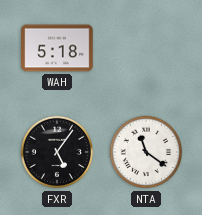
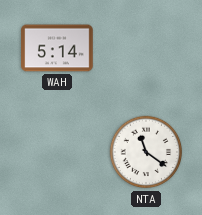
WAH: 5:18 -> 5:14 (57, 48)
FXR: 5:06 -> none (57, 152)
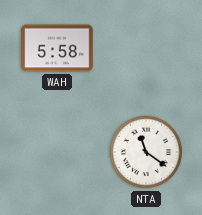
WAH: 5:14 -> 5:58 (57, 48)
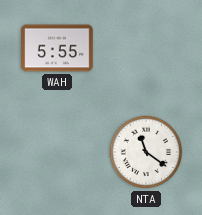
WAH: 5:58 -> 5:55 (57, 48)
